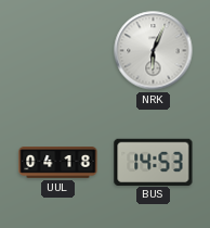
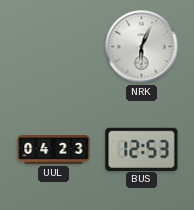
UUL: 04:18 -> 04:23 (54, 150)
BUS: 14:53 -> 12:53 (142, 149)
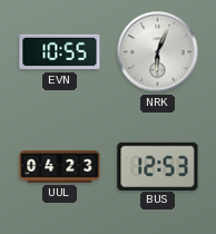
EVN: none -> 10:55 (60, 52)
